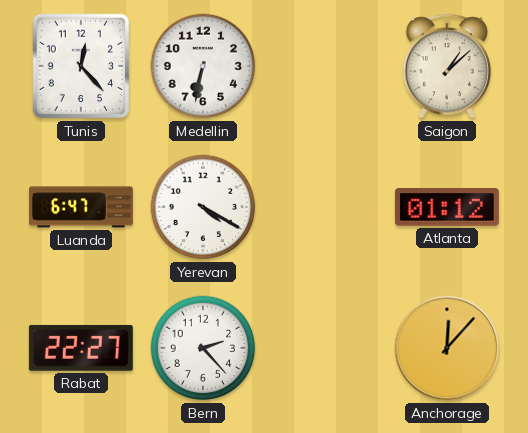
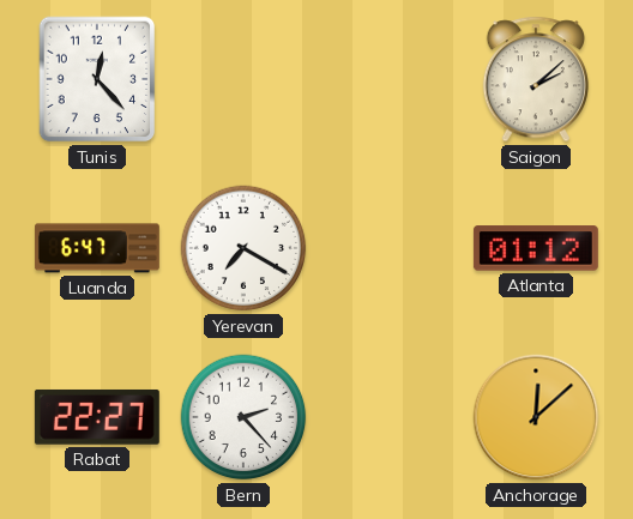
Medellin: 6:32 -> none (203, 66)
Saigon: 1:08 -> 2:08 (536, 79)
Yerevan: 4:20 -> 7:20 (243, 248)
Anchorage: 12:07 -> 12:08 (536, 417)
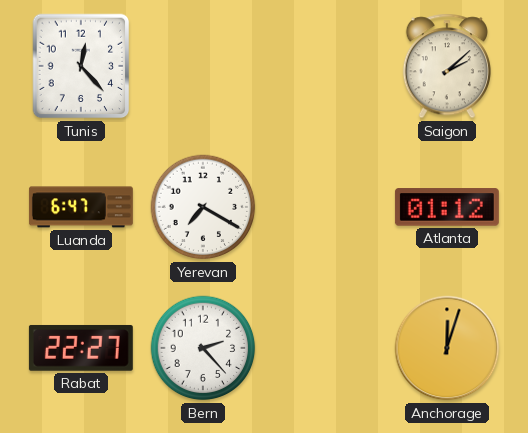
Anchorage: 12:08 -> 12:03 (447, 348)
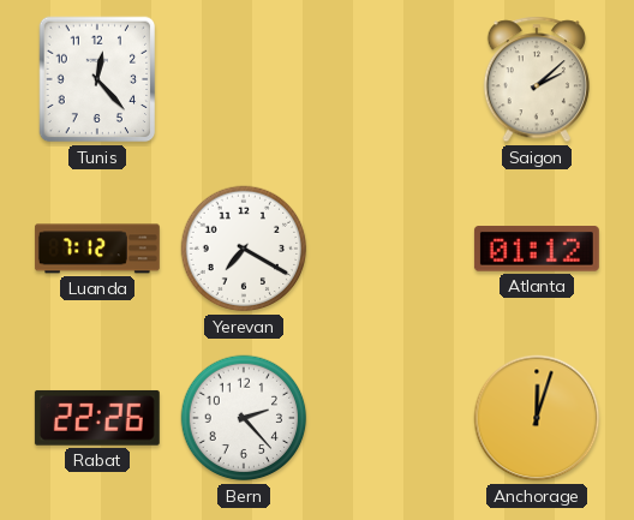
Luanda: 6:47 -> 7:12 (97, 249)
Rabat: 22:27 -> 22:26 (97, 418)
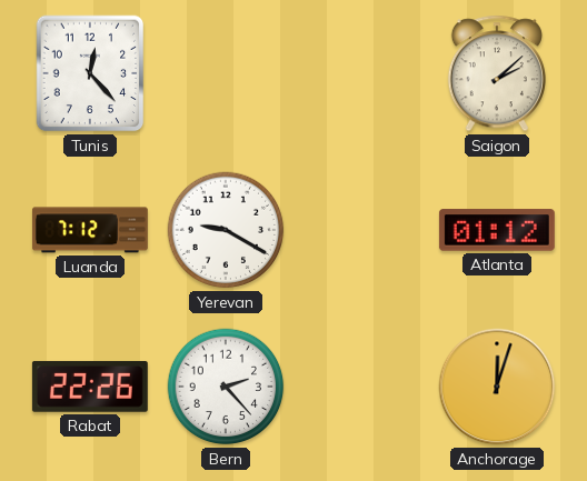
Yerevan: 7:20 -> 9:20 (226, 230)
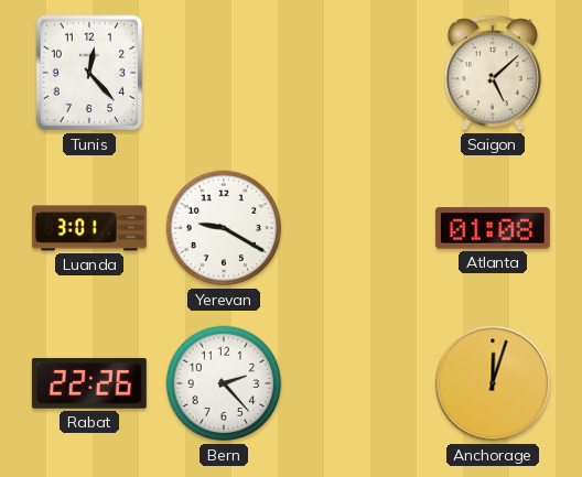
Saigon: 2:08 -> 5:08 (493, 73)
Luanda: 7:12 -> 3:01 (89, 228)
Atlanta: 01:12 -> 01:08 (493, 228)
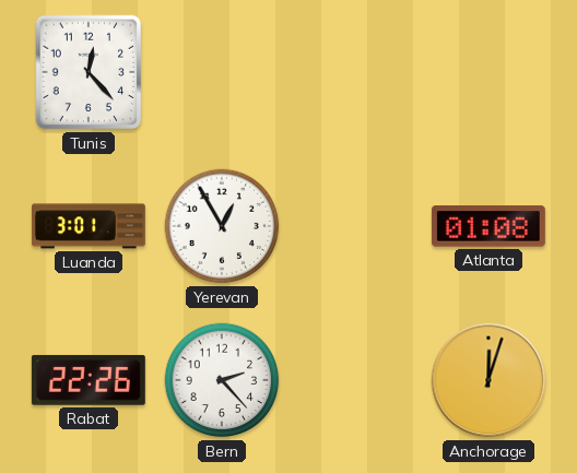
Saigon: 5:08 -> none (493, 73)
Yerevan: 9:20 -> 12:55 (222, 226)
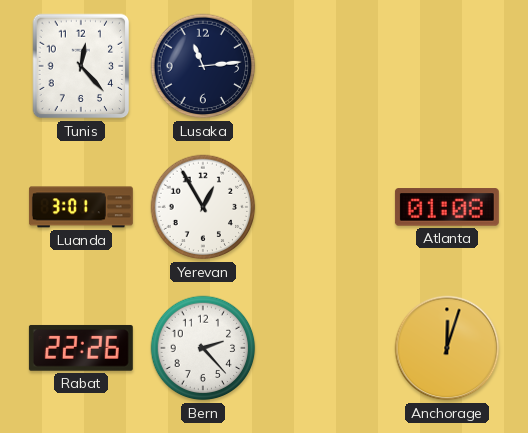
Lusaka: none -> 11:14 (203, 66)
